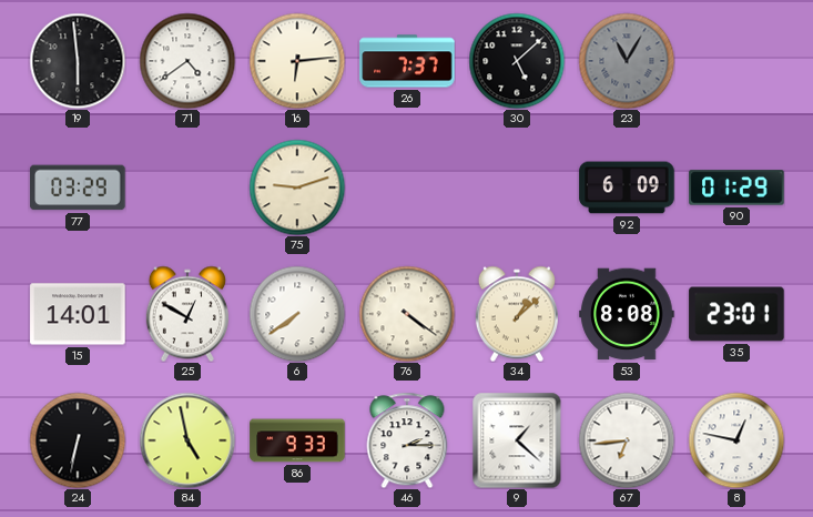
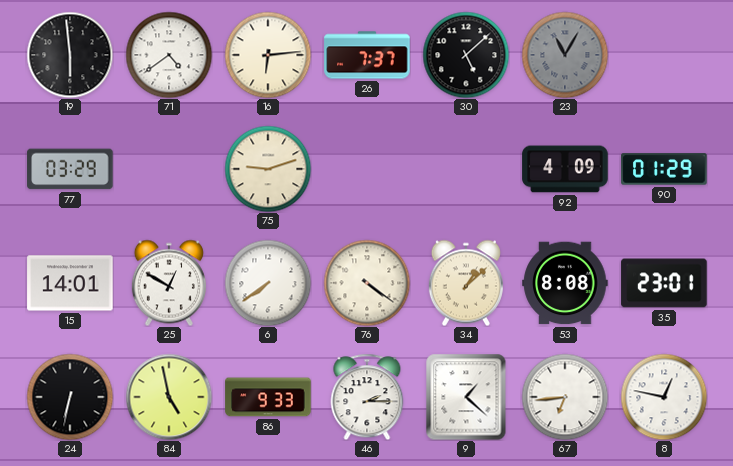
92: 6:09 -> 4:09 (565, 169)
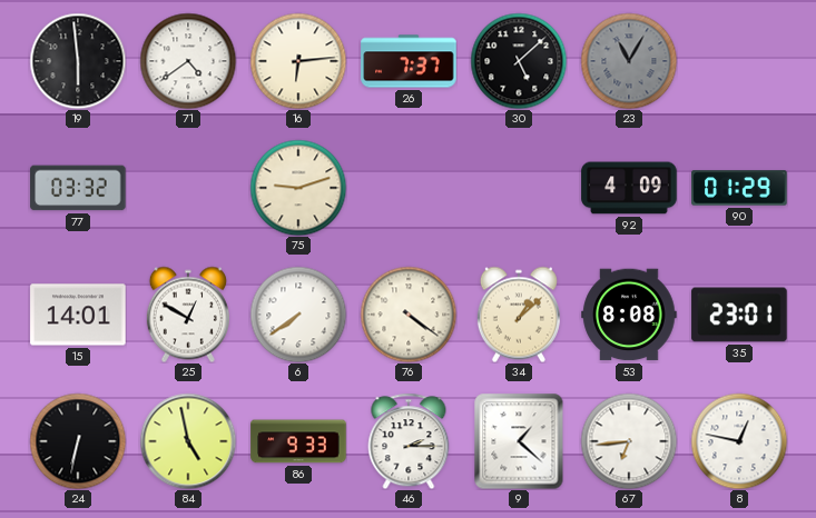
77: 03:29 -> 03:32 (78, 188)
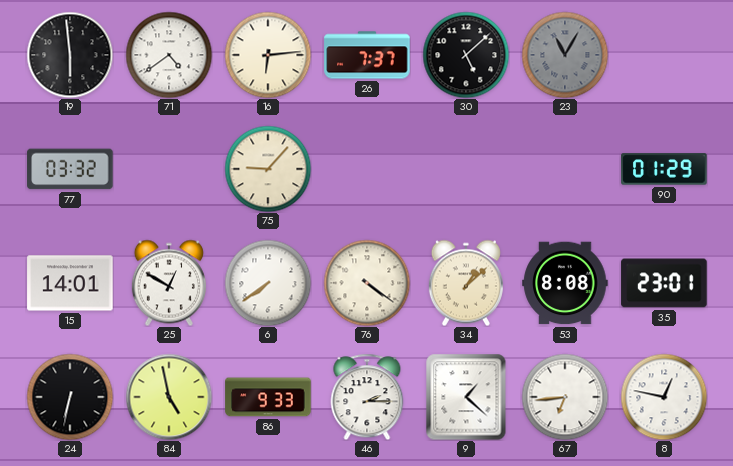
75: 9:12 -> 9:07 (268, 169)
92: 4:09 -> none (629, 188)
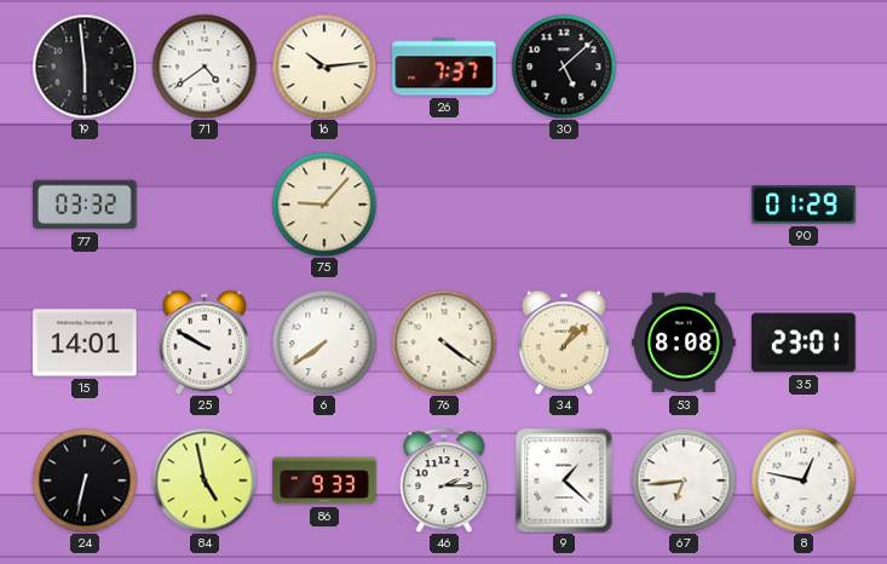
16: 6:14 -> 10:14 (324, 67)
23: 11:05 -> none (565, 55)
25: 12:50 -> 9:50 (205, 343)
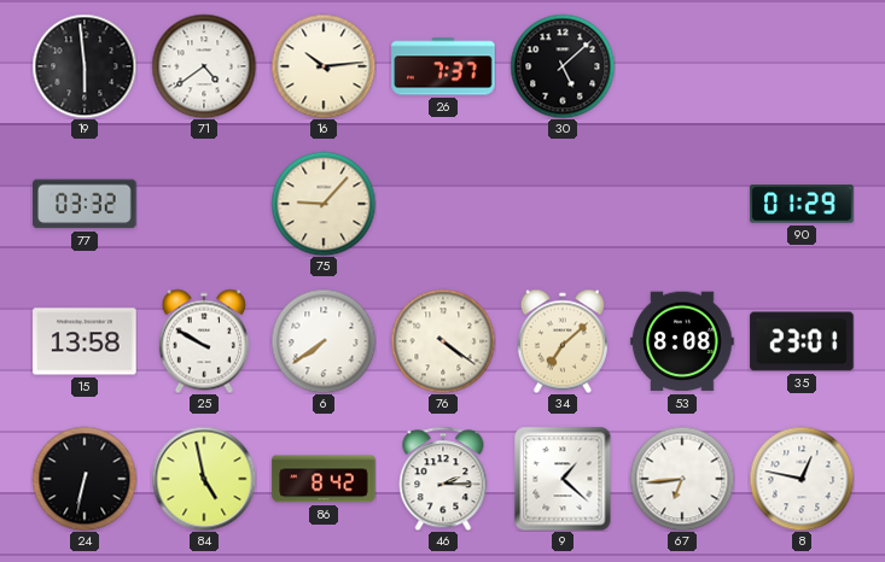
15: 14:01 -> 13:58 (85, 341)
34: 1:08 -> 7:08 (563, 341)
86: 9:33 -> 8:42 (324, 479)
